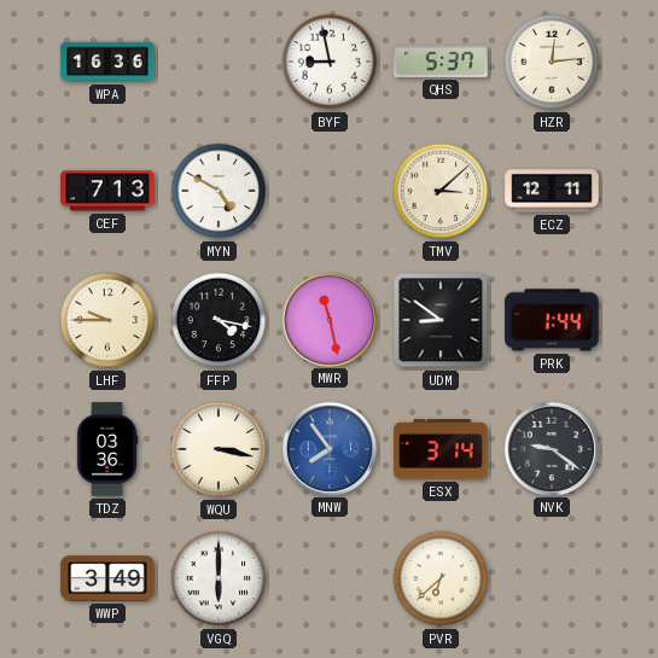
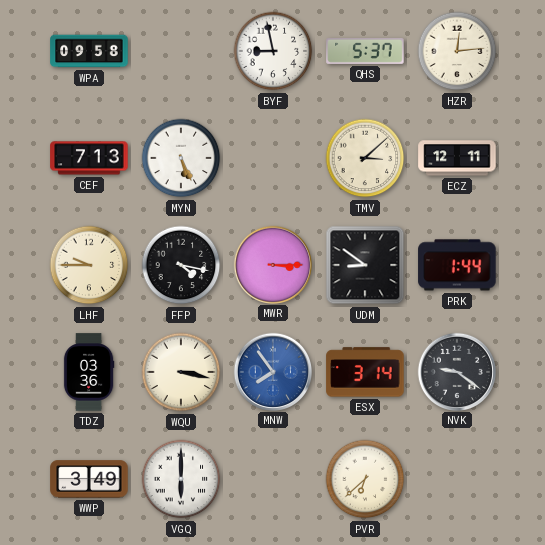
WPA: 16:36 -> 09:58 (89, 51)
MYN: 4:50 -> 5:26 (181, 158)
MWR: 11:28 -> 3:15 (272, 264)
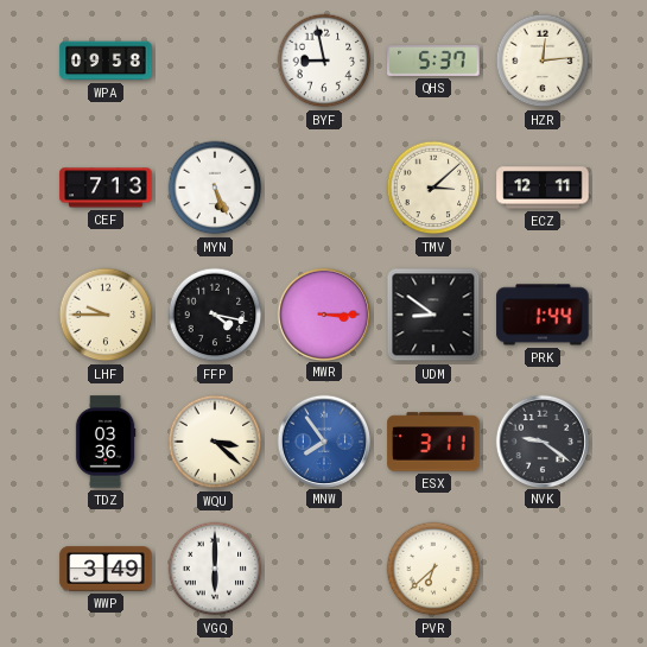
WQU: 3:17 -> 3:22 (215, 442)
ESX: 3:14 -> 3:11 (433, 442)
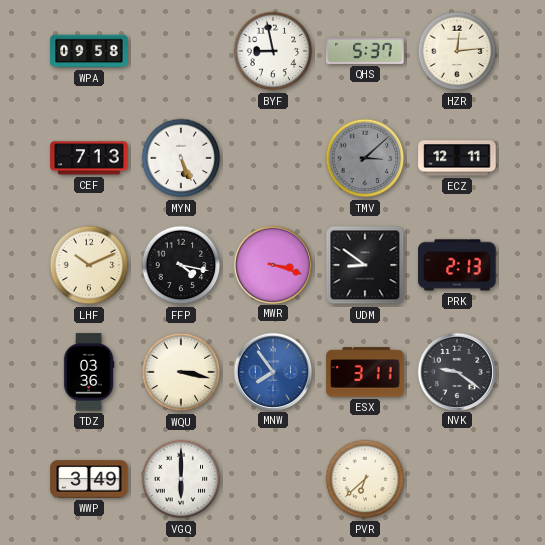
TMV dial: cream -> grey (365, 158)
LHF: 9:45 -> 10:11 (89, 265)
MWR: 3:15 -> 3:18 (272, 264)
PRK: 1:44 -> 2:13 (457, 265)
WQU: 3:22 -> 3:17 (181, 372)
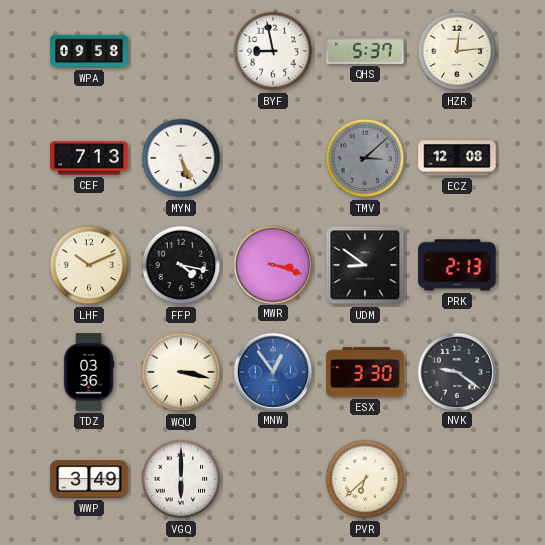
ECZ: 12:11 -> 12:08 (457, 158)
MNW: 7:54 -> 12:54 (272, 371)
ESX: 3:11 -> 3:30 (365, 372)
